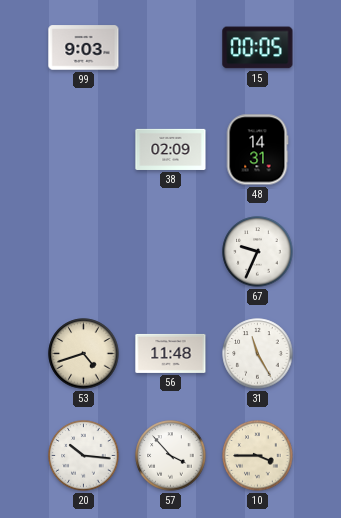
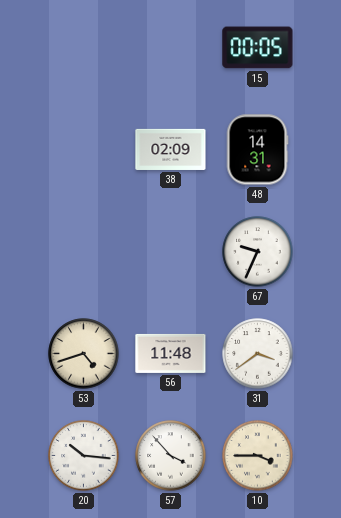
99: 9:03 -> none (84, 48)
31: 11:25 -> 3:39 (258, 354)
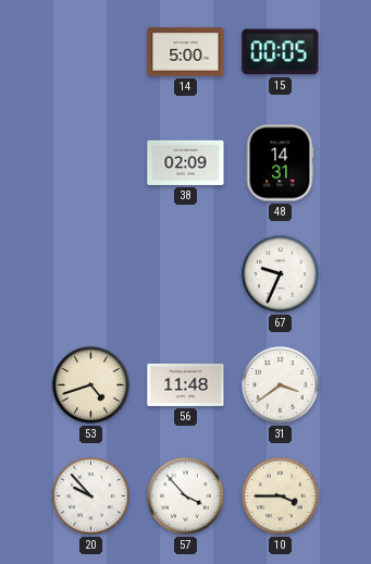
14: none -> 5:00 (186, 52)
20: 10:16 -> 9:53 (91, 496)
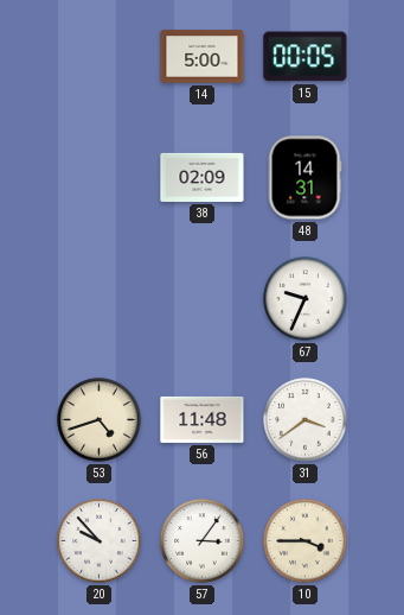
57: 3:53 -> 3:06 (203, 541)
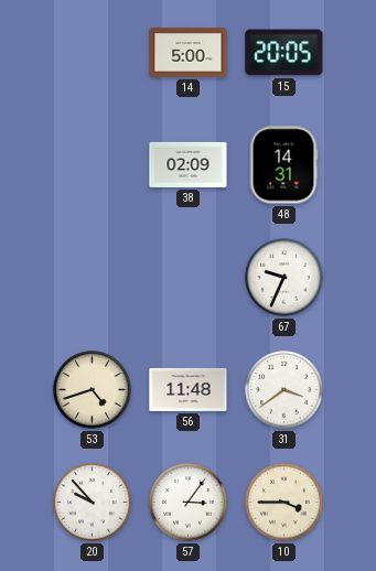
15: 00:05 -> 20:05 (284, 53)
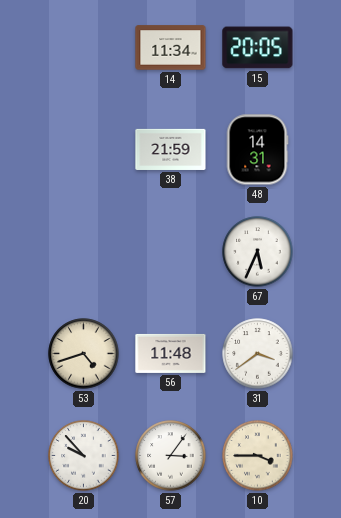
14: 5:00 -> 11:34 (171, 48)
38: 02:09 -> 21:59 (171, 149)
67: 9:34 -> 5:34 (258, 252)
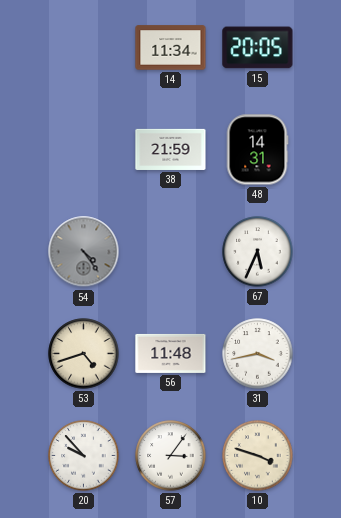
54: none -> 4:24 (84, 252)
31: 3:39 -> 3:43 (258, 354)
10: 3:45 -> 3:48 (258, 456)
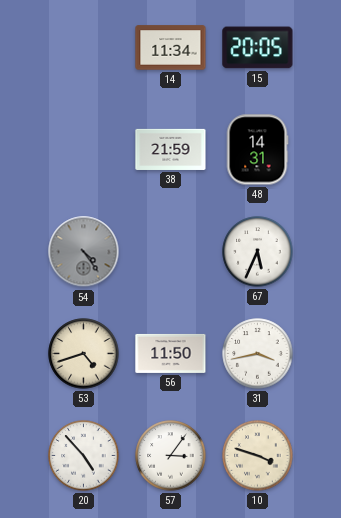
56: 11:48 -> 11:50 (171, 353)
20: 9:53 -> 4:53 (84, 456)
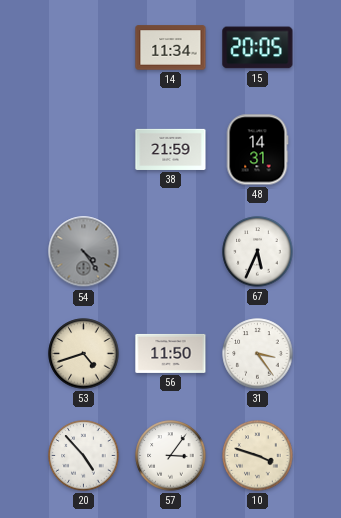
31: 3:43 -> 3:24 (258, 354)
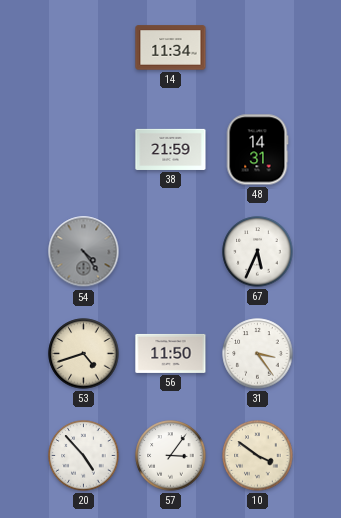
15: 20:05 -> none (258, 48)
10: 3:48 -> 3:51 (258, 456)
